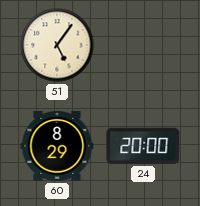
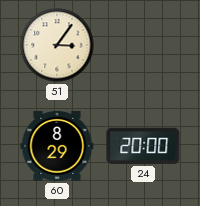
51: 5:06 -> 3:06 (57, 45)
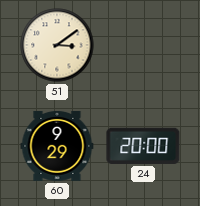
51: 3:06 -> 3:09 (57, 45)
60: 8:29 -> 9:29 (57, 146)
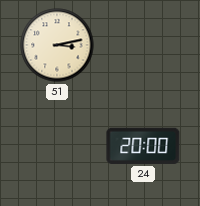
51: 3:09 -> 3:13 (57, 45)
60: 9:29 -> none (57, 146)
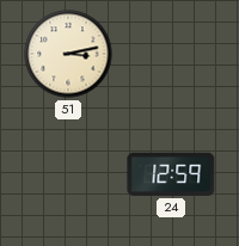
24: 20:00 -> 12:59 (171, 174)
